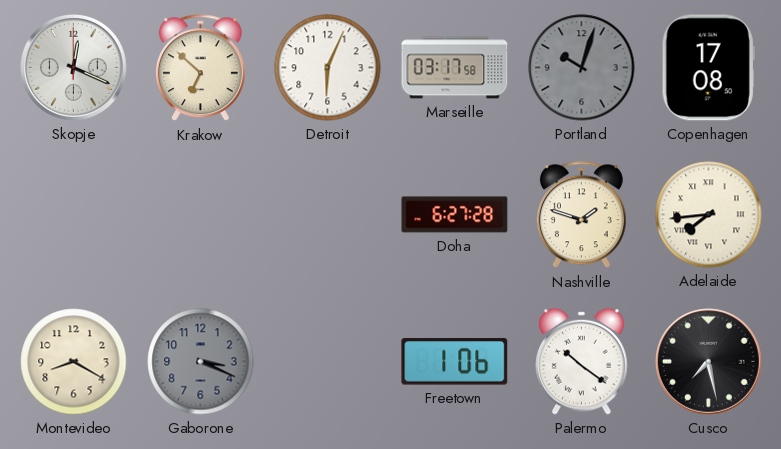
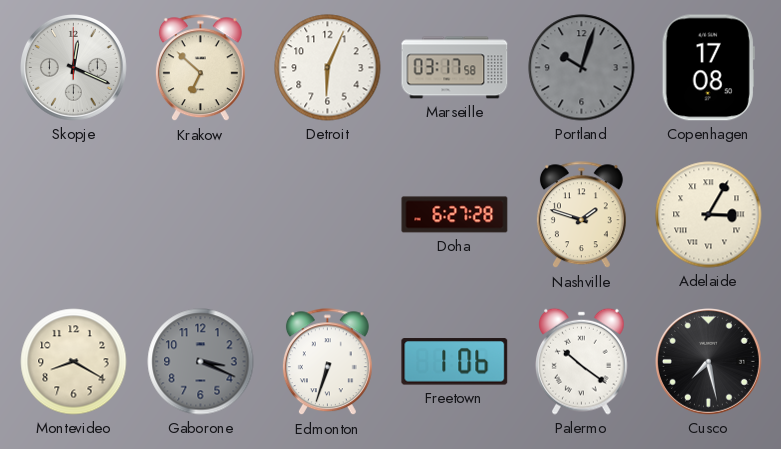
Adelaide: 7:44 -> 3:05 (709, 215)
Edmonton: none -> 6:33 (327, 362)
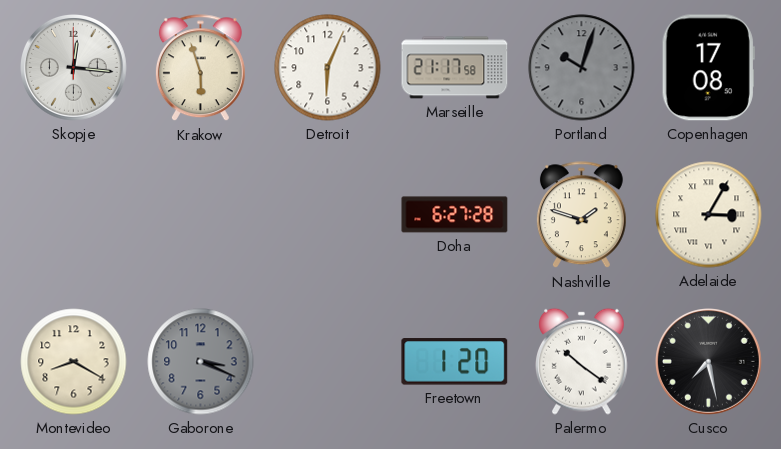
Skopje: 12:19 -> 12:16 (74, 68)
Krakow: 6:52 -> 5:57 (200, 68)
Marseille: 03:17 -> 21:17 (455, 68)
Edmonton: 6:33 -> none (327, 362)
Freetown: 1:06 -> 1:20 (455, 362)
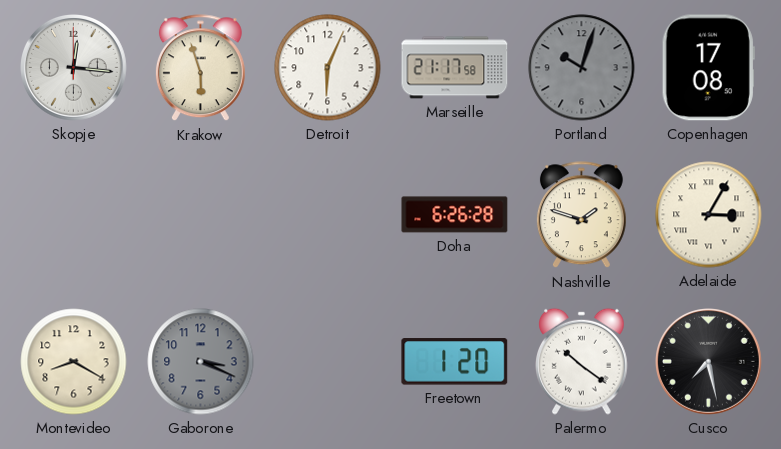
Doha: 6:27 -> 6:26 (455, 215)
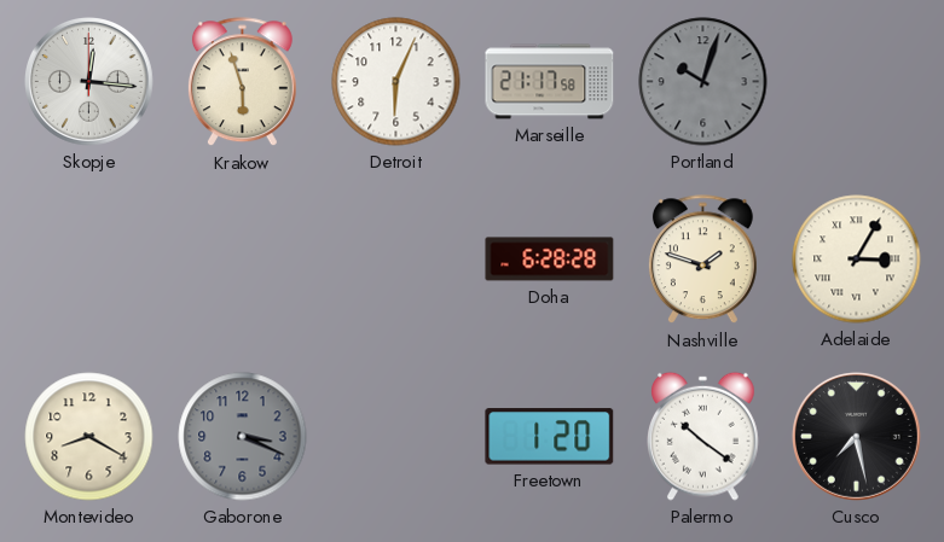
Copenhagen: 17:08 -> none (708, 68)
Doha: 6:26 -> 6:28 (550, 260)
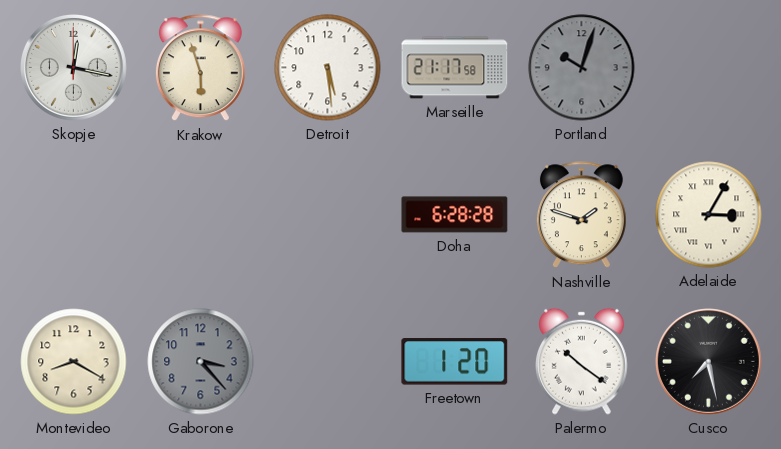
Skopje: 12:16 -> 12:17 (74, 68)
Detroit: 6:04 -> 5:29 (328, 68)
Gaborone: 3:19 -> 3:23 (201, 362)
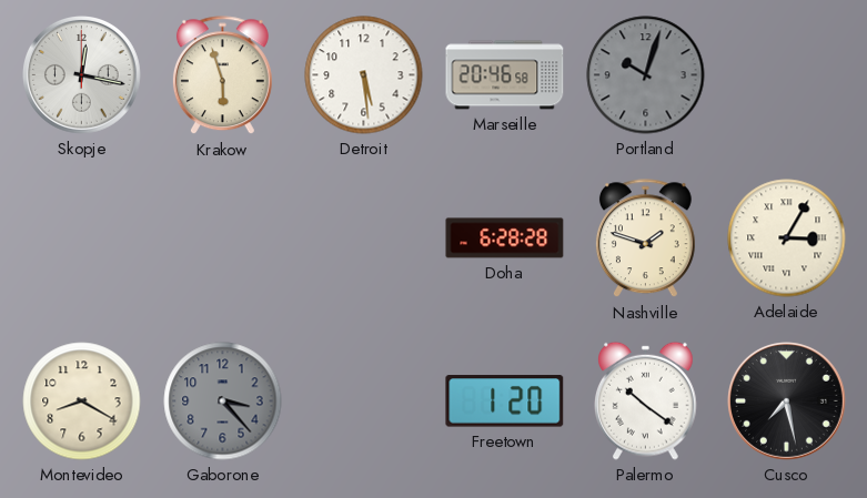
Marseille: 21:17 -> 20:46 (505, 75)
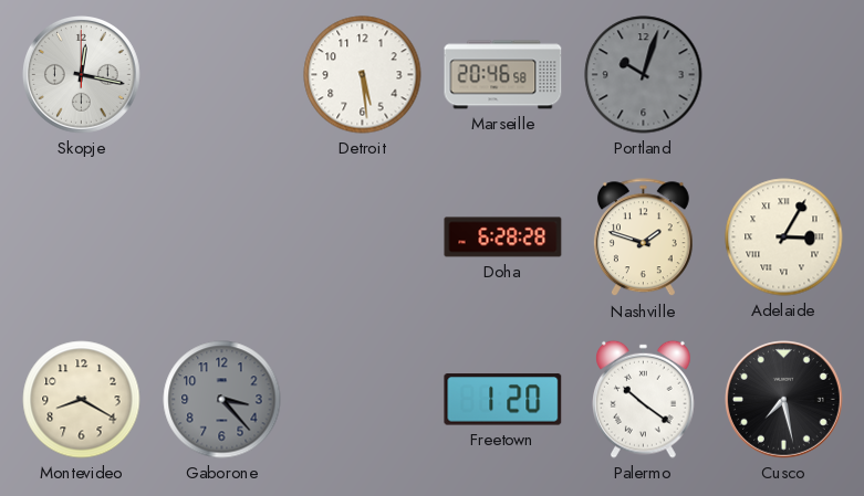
Krakow: 5:57 -> none (222, 75)
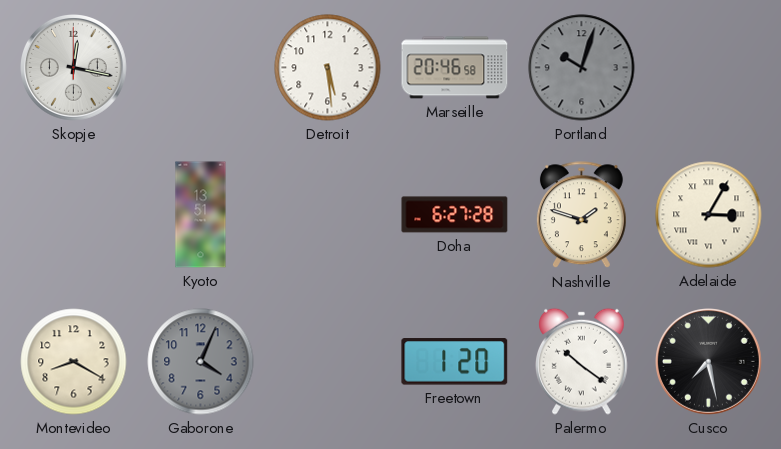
Kyoto: none -> 13:51 (201, 215)
Doha: 6:28 -> 6:27 (455, 215)
Gaborone: 3:23 -> 4:04 (201, 362)
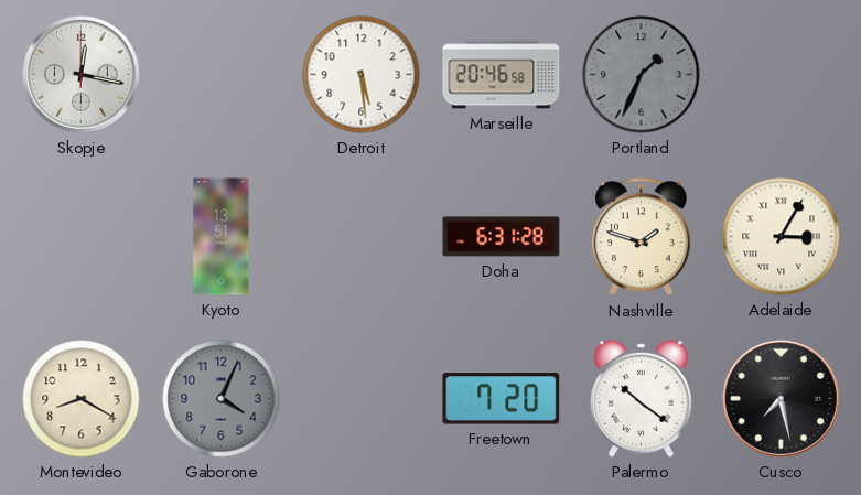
Portland: 10:03 -> 1:34 (642, 75)
Doha: 6:27 -> 6:31 (502, 237)
Freetown: 1:20 -> 7:20 (502, 399)
